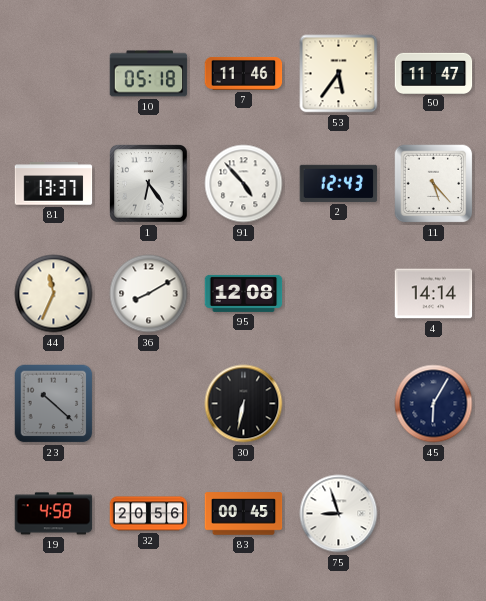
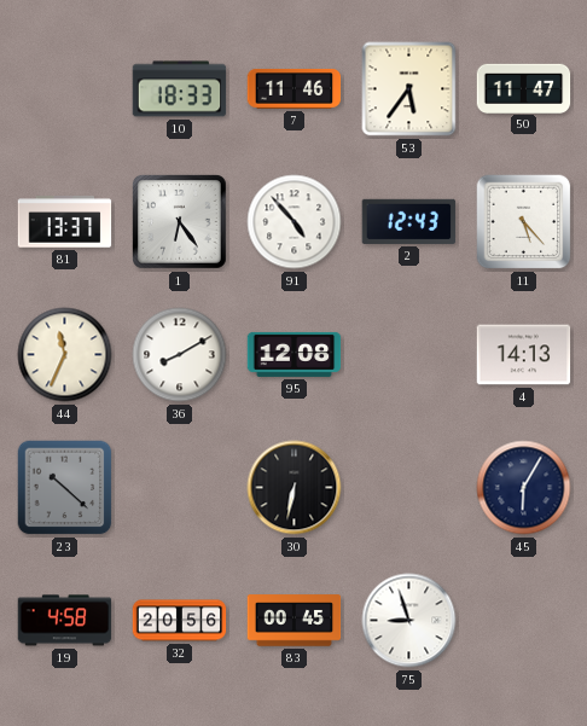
10: 05:18 -> 18:33 (180, 89)
4: 14:14 -> 14:13 (524, 355)
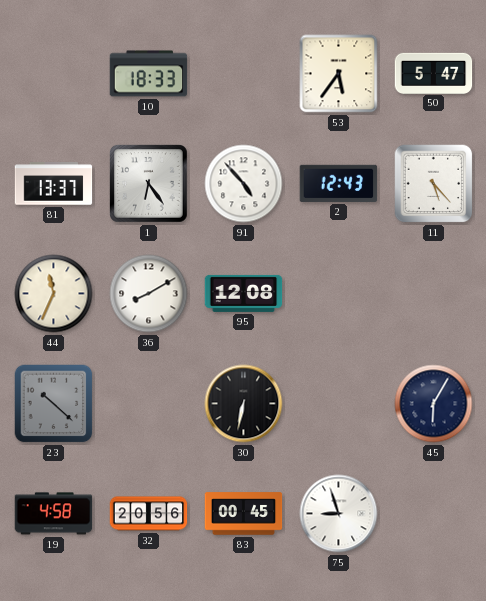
7: 11:46 -> none (295, 88)
50: 11:47 -> 5:47 (434, 73)
4: 14:13 -> none (524, 355)
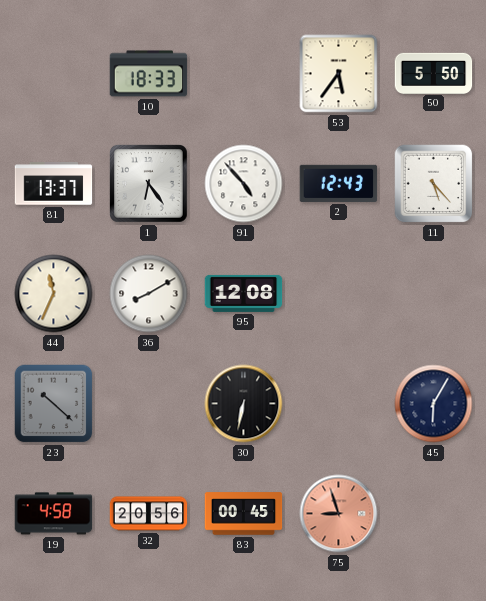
50: 5:47 -> 5:50 (434, 73)
75 dial: white -> salmon (339, 514)
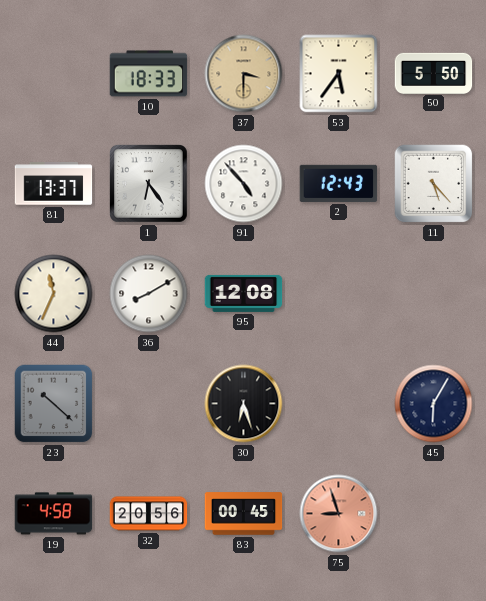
37: none -> 3:30 (244, 74)
30: 6:32 -> 6:27 (244, 404)
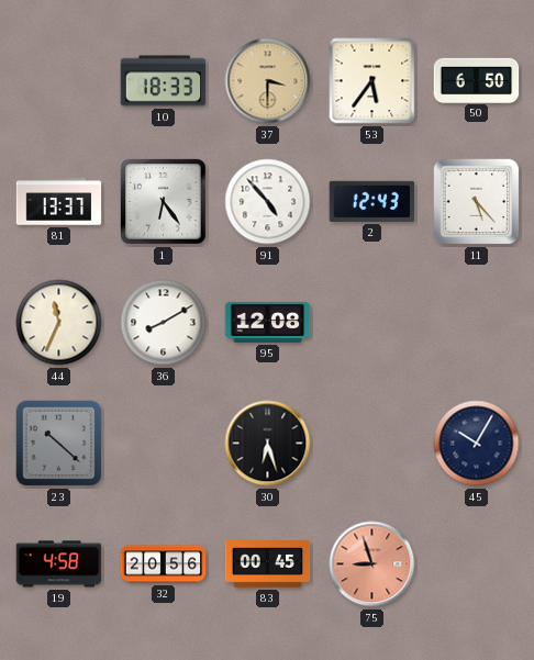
50: 5:50 -> 6:50 (477, 80)
45: 6:05 -> 10:05 (477, 444)
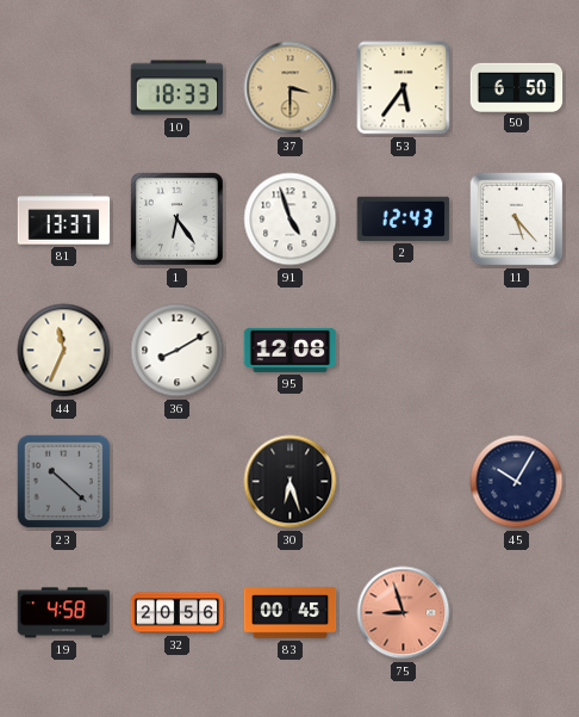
91: 4:53 -> 4:57 (291, 220)
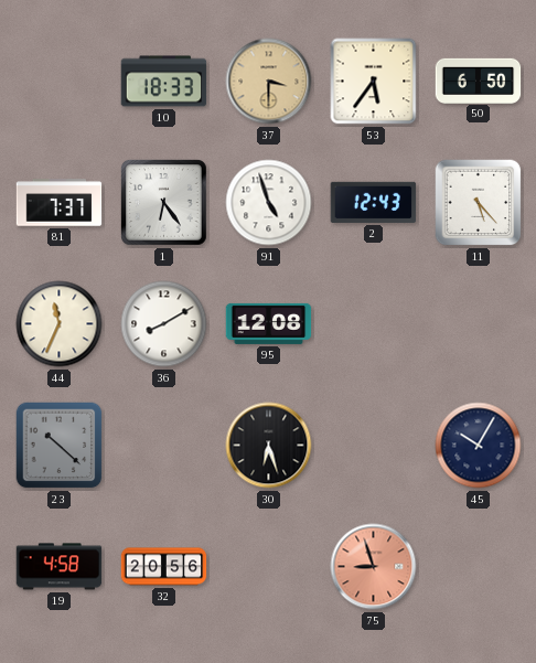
81: 13:37 -> 7:37 (60, 203)
83: 00:45 -> none (291, 613)
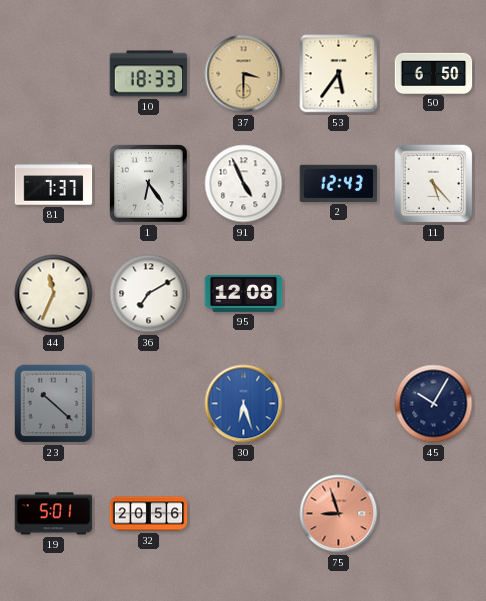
91: 4:57 -> 4:56 (244, 184)
36: 8:10 -> 7:10 (149, 294)
30 dial: black -> blue (244, 404)
19: 4:58 -> 5:01 (54, 514)
